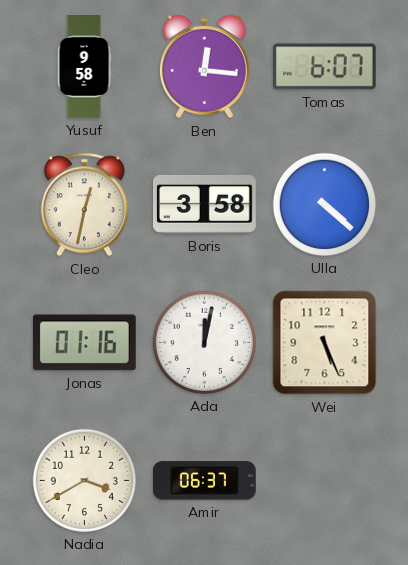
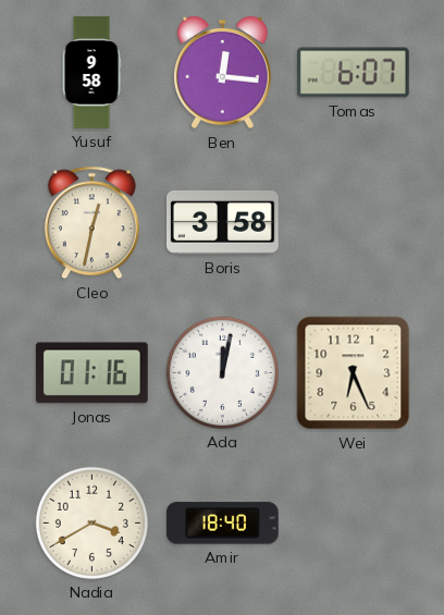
Ulla: 4:22 -> none (324, 204)
Wei: 5:26 -> 6:26 (354, 373)
Amir: 06:37 -> 18:40 (222, 524)
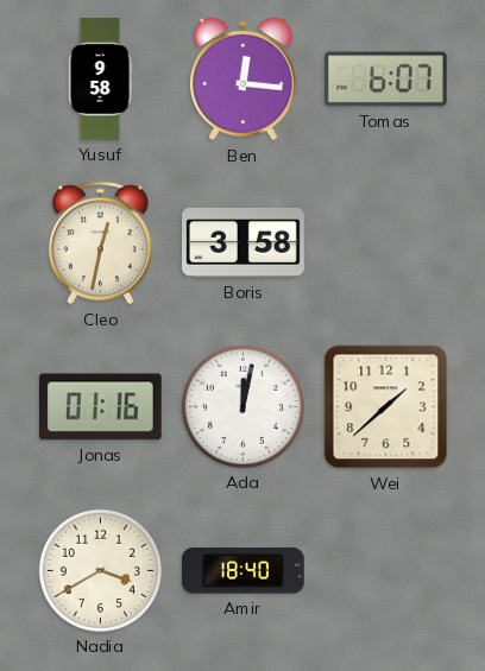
Wei: 6:26 -> 1:38 (386, 407)
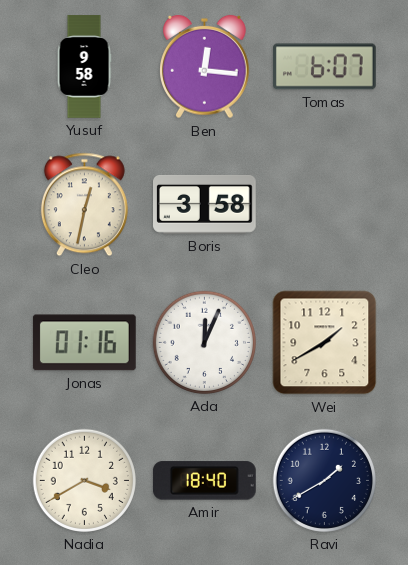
Ada: 12:02 -> 12:04 (204, 342)
Wei: 1:38 -> 1:40 (325, 343)
Ravi: none -> 1:40 (324, 480)
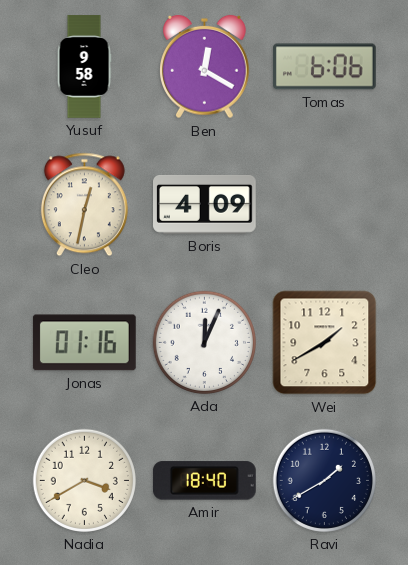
Ben: 12:16 -> 12:20 (205, 67)
Tomas: 6:07 -> 6:06 (324, 67)
Boris: 3:58 -> 4:09 (205, 204)
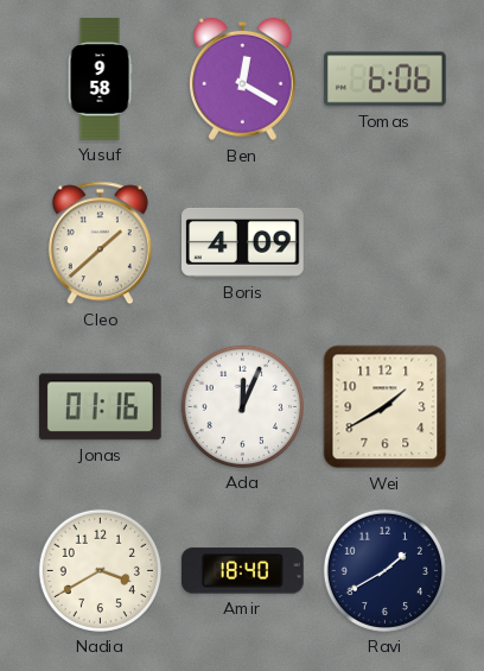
Cleo: 12:32 -> 1:38 (100, 243)
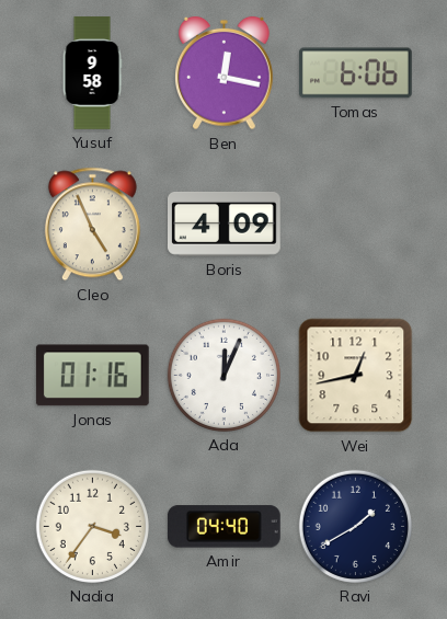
Ben: 12:20 -> 12:17 (225, 73)
Cleo: 1:38 -> 4:56 (92, 225)
Wei: 1:40 -> 12:43 (356, 376)
Nadia: 3:40 -> 3:36 (92, 526)
Amir: 18:40 -> 04:40 (224, 527)
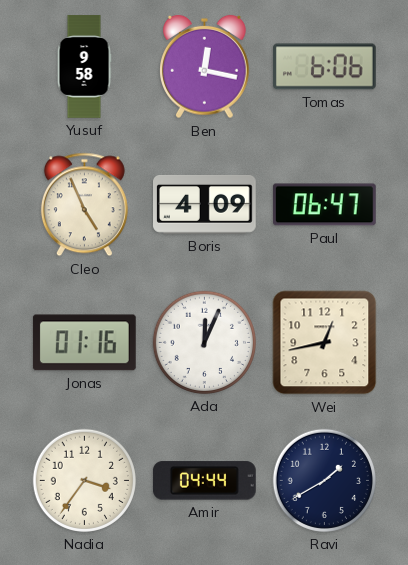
Paul: none -> 06:47 (324, 205)
Amir: 04:40 -> 04:44 (204, 481)
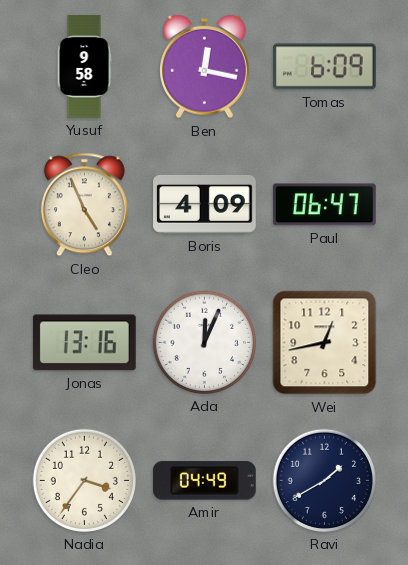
Tomas: 6:06 -> 6:09 (324, 67)
Jonas: 01:16 -> 13:16 (84, 343)
Amir: 04:44 -> 04:49 (204, 481)
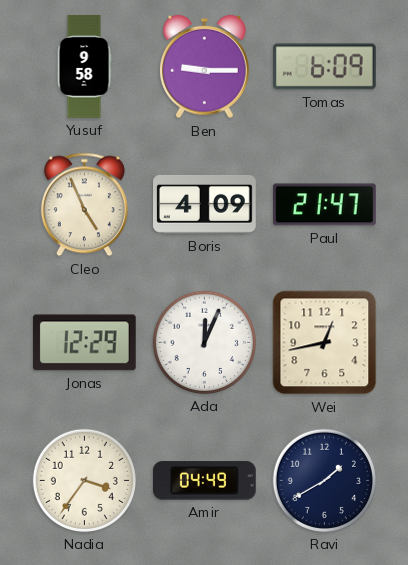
Ben: 12:17 -> 9:15 (205, 67)
Paul: 06:47 -> 21:47 (324, 205)
Jonas: 13:16 -> 12:29 (84, 343)
